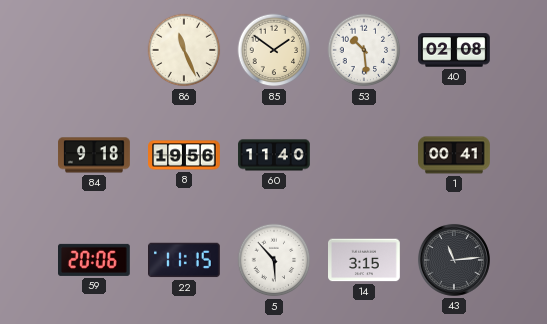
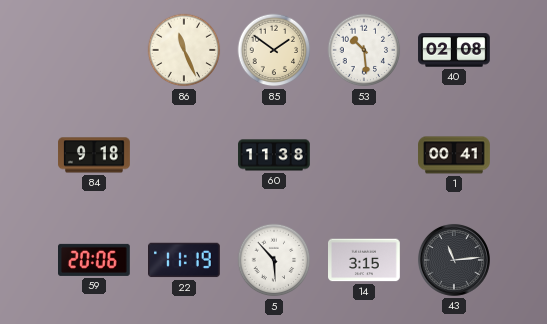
8: 19:56 -> none (184, 155)
60: 11:40 -> 11:38 (274, 155)
22: 11:15 -> 11:19 (185, 260)
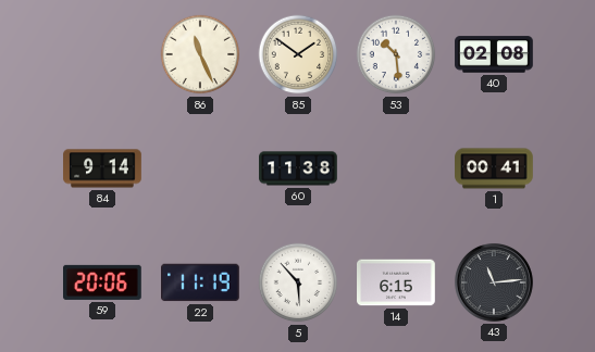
84: 9:18 -> 9:14 (102, 168)
14: 3:15 -> 6:15 (396, 282)
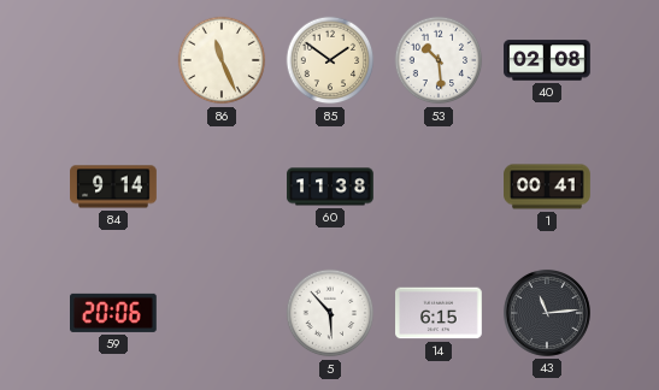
22: 11:19 -> none (201, 282)
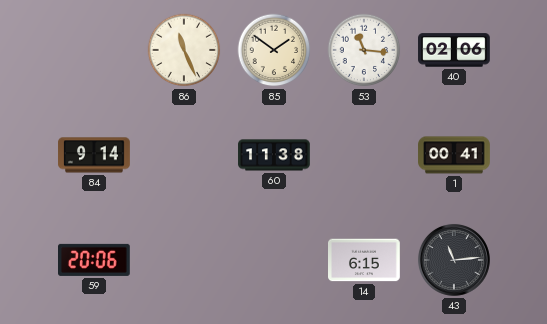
53: 10:29 -> 11:16 (364, 50)
40: 02:08 -> 02:06 (454, 50)
5: 5:53 -> none (330, 313)
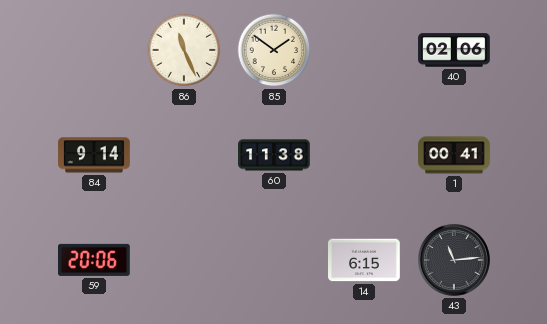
53: 11:16 -> none (364, 50)
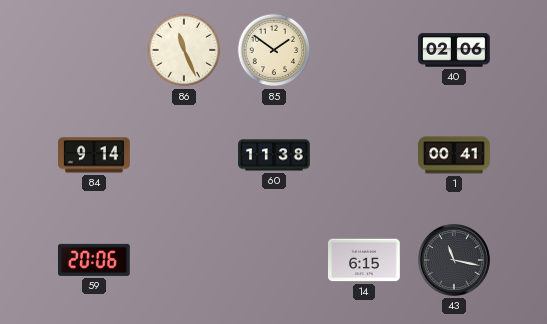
43: 11:14 -> 11:17 (454, 260)
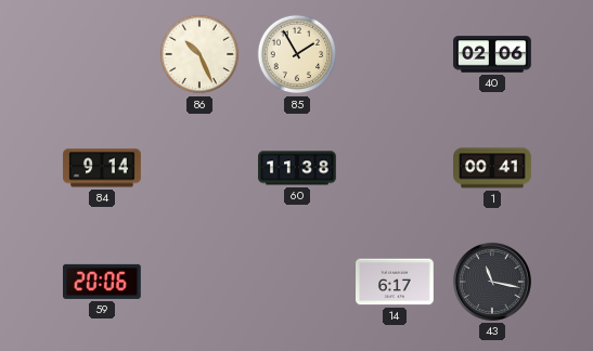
86: 11:26 -> 10:26 (199, 54)
85: 1:51 -> 1:55 (297, 54)
14: 6:15 -> 6:17 (395, 282)
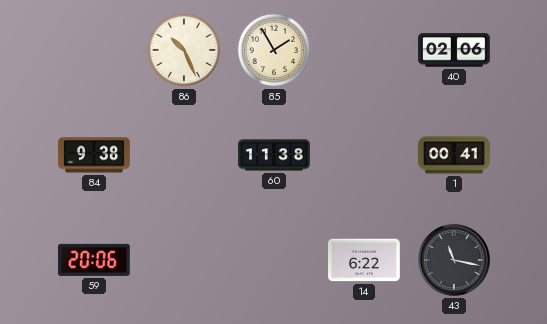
84: 9:14 -> 9:38 (94, 155)
14: 6:17 -> 6:22 (364, 260)
